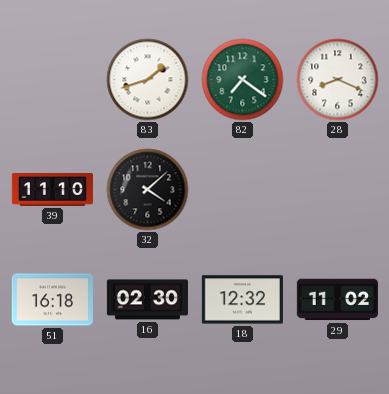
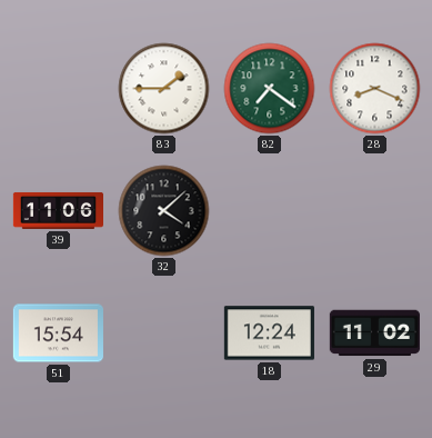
83: 1:42 -> 1:45 (164, 89)
39: 11:10 -> 11:06 (58, 210)
51: 16:18 -> 15:54 (58, 334)
16: 02:30 -> none (147, 300)
18: 12:32 -> 12:24 (269, 334)
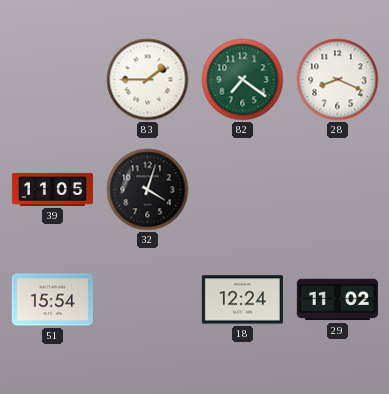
39: 11:06 -> 11:05 (52, 189)
32: 4:08 -> 4:03 (148, 190)
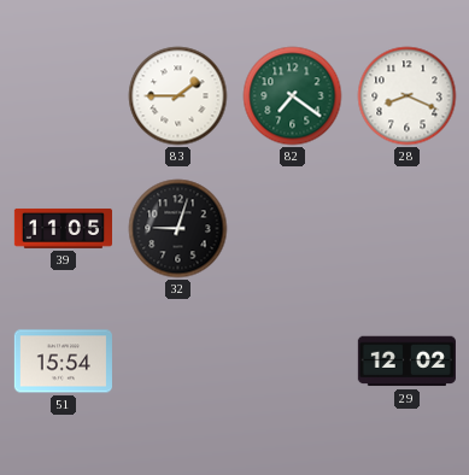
32: 4:03 -> 9:03 (178, 229)
18: 12:24 -> none (242, 300)
29: 11:02 -> 12:02 (406, 362)
